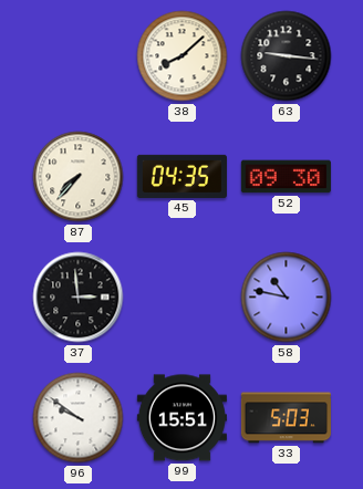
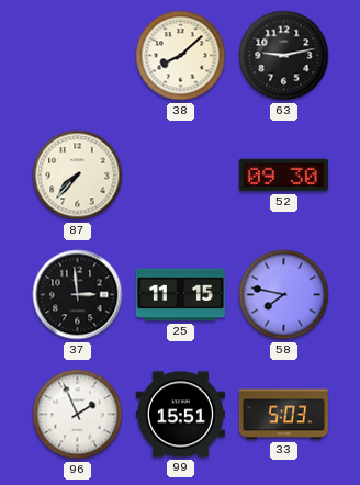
63: 9:16 -> 9:13 (284, 56)
45: 04:35 -> none (181, 176)
25: none -> 11:15 (180, 295)
58: 10:47 -> 7:47 (284, 295)
96: 9:51 -> 1:56 (78, 415)
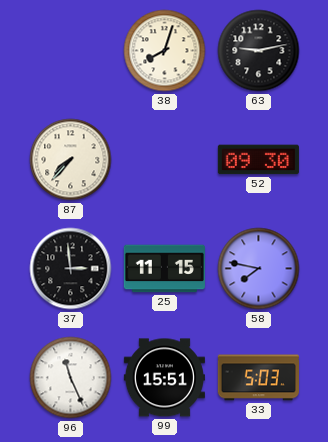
38: 8:08 -> 8:03 (165, 51)
96: 1:56 -> 11:26 (71, 378)
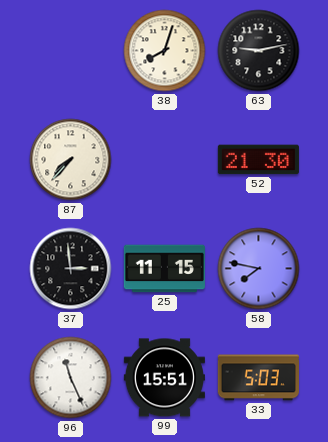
52: 09:30 -> 21:30 (258, 160)
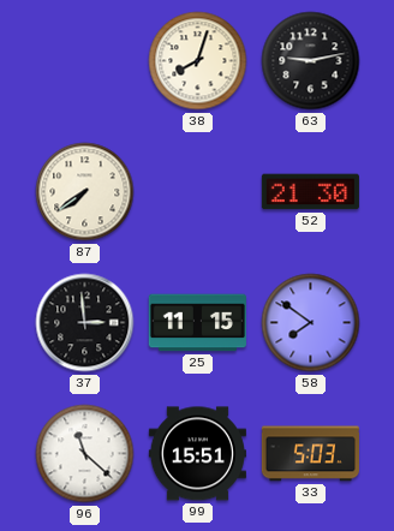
87: 7:37 -> 7:39 (85, 192)
58: 7:47 -> 7:51 (311, 323)
96: 11:26 -> 11:22 (85, 454)
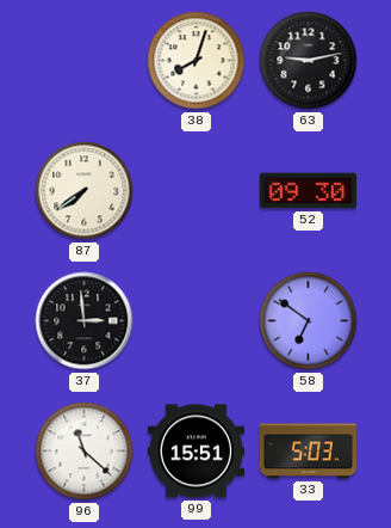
52: 21:30 -> 09:30 (308, 191)
25: 11:15 -> none (197, 323)
58: 7:51 -> 6:51 (309, 321)
